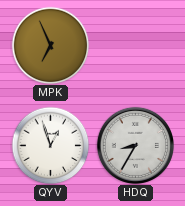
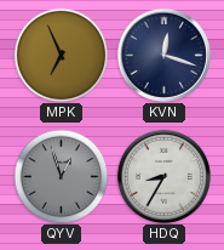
KVN: none -> 12:18 (163, 55)
QYV dial: white -> grey (61, 176)
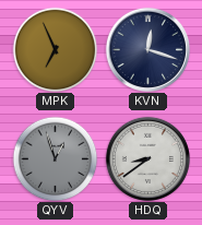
HDQ: 8:35 -> 8:39 (147, 158)
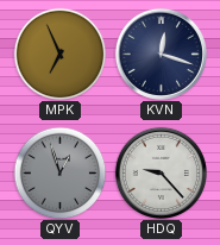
HDQ: 8:39 -> 9:23 (161, 172)
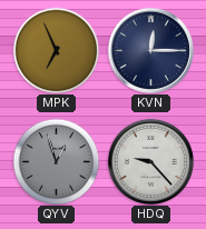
KVN: 12:18 -> 12:15 (150, 50)
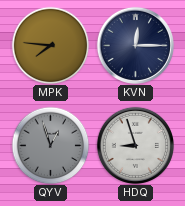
MPK: 6:56 -> 7:46 (50, 45)
HDQ: 9:23 -> 8:57 (135, 145)
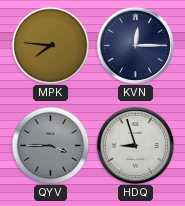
QYV: 12:57 -> 3:45 (50, 145)
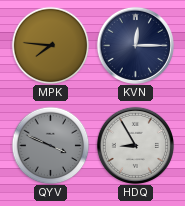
QYV: 3:45 -> 3:49 (50, 145)
HDQ: 8:57 -> 8:55 (135, 145)
